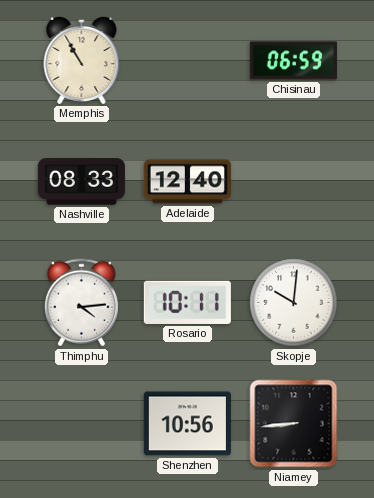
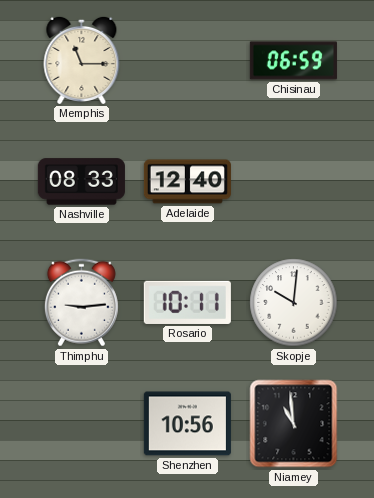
Memphis: 10:55 -> 11:15 (82, 60)
Thimphu: 4:14 -> 9:14 (81, 303)
Niamey: 8:44 -> 10:59 (294, 424)
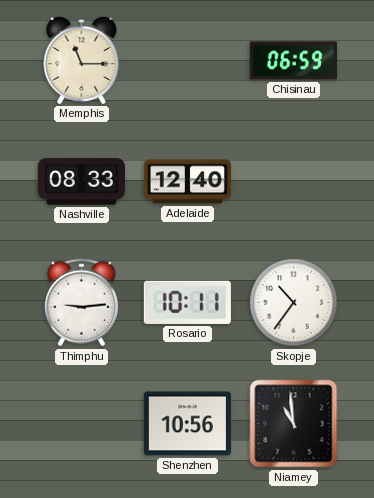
Skopje: 10:01 -> 10:36 (294, 303)
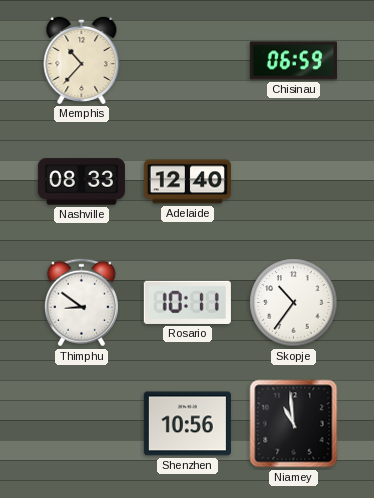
Memphis: 11:15 -> 10:37 (82, 60)
Thimphu: 9:14 -> 8:51 (81, 303)
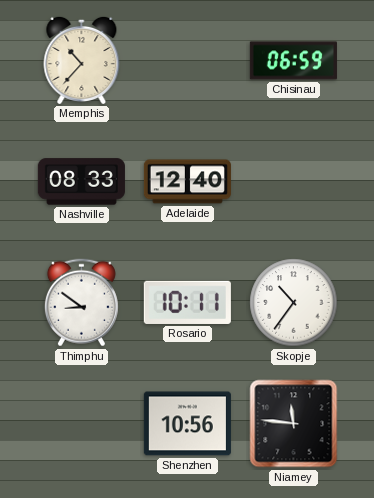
Niamey: 10:59 -> 11:46 (294, 424)
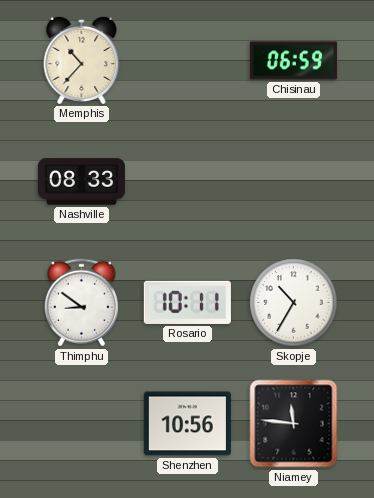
Adelaide: 12:40 -> none (187, 182)
Skopje: 10:36 -> 10:35 (294, 303)
